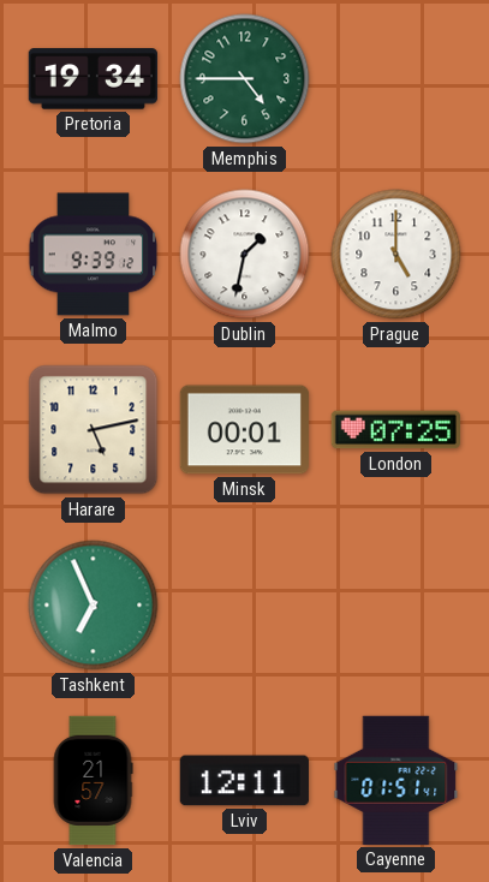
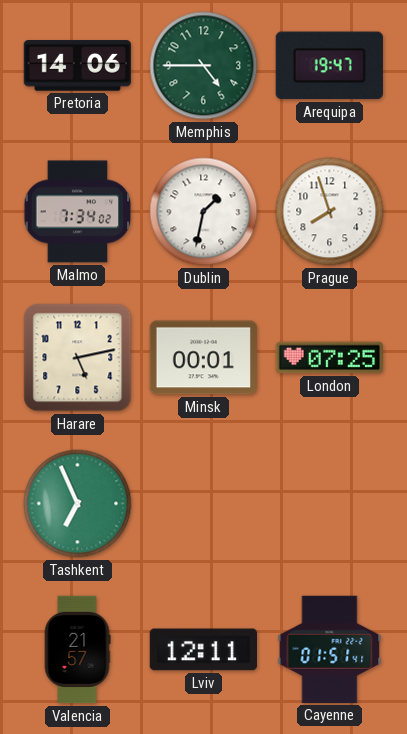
Pretoria: 19:34 -> 14:06 (77, 66)
Arequipa: none -> 19:47 (329, 66)
Malmo: 9:39 -> 7:34 (78, 212)
Prague: 5:00 -> 7:57 (330, 212)
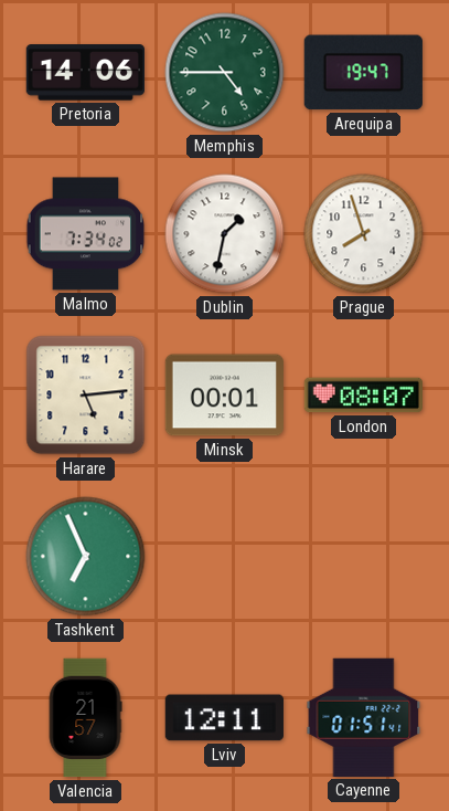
Harare: 5:13 -> 5:14 (86, 396)
London: 07:25 -> 08:07 (363, 396)
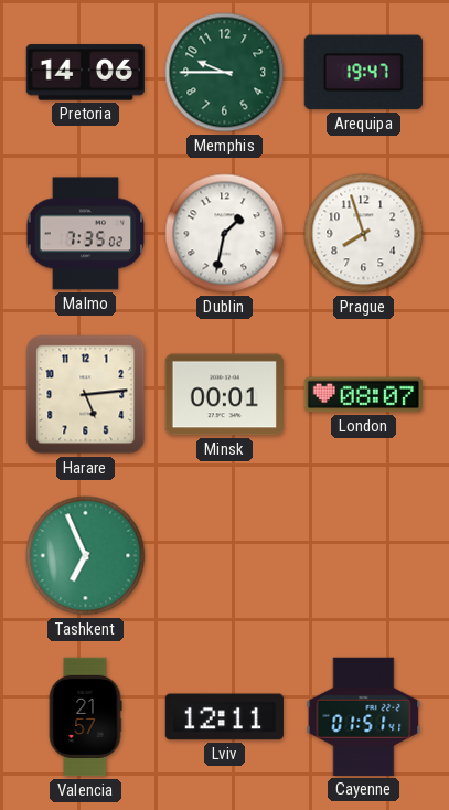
Memphis: 4:45 -> 9:45 (225, 73)
Malmo: 7:34 -> 7:35 (86, 234)
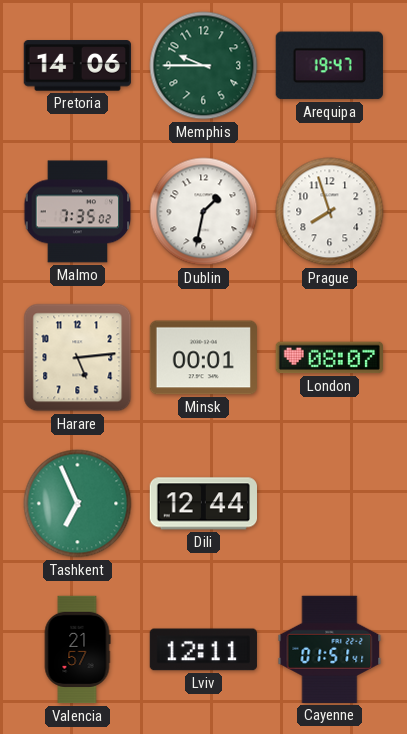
Dili: none -> 12:44 (203, 504)
